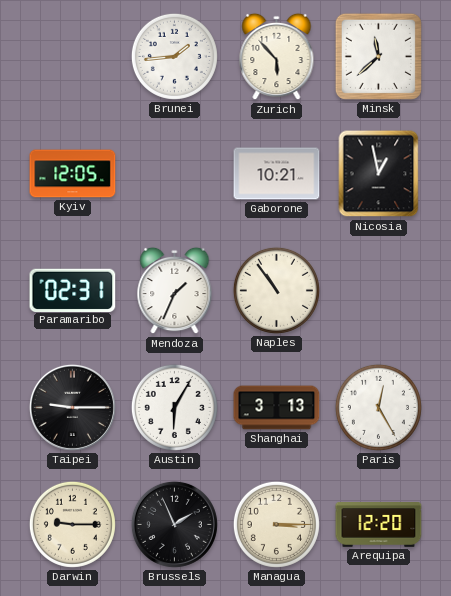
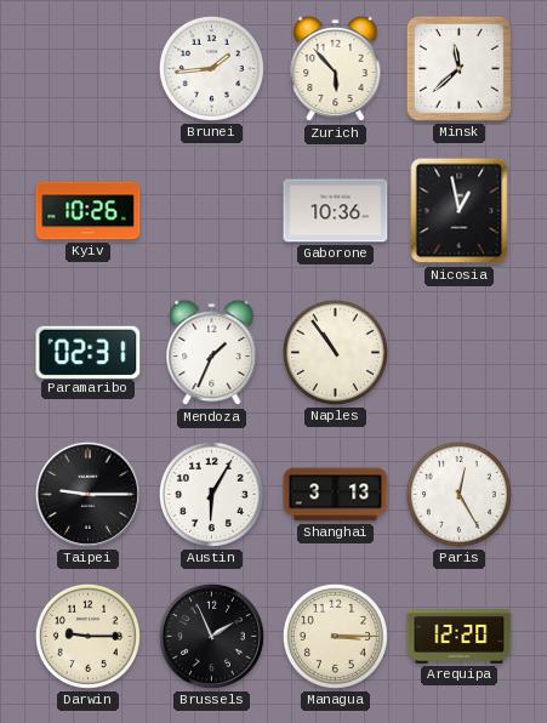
Kyiv: 12:05 -> 10:26 (89, 211)
Gaborone: 10:21 -> 10:36 (336, 211)
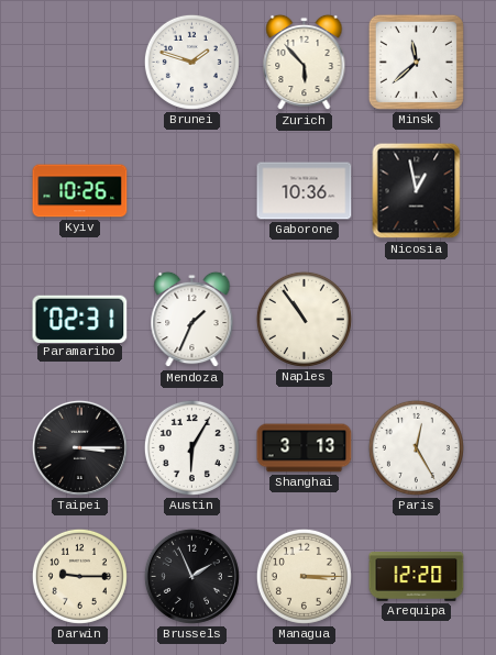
Brunei: 1:44 -> 1:48 (191, 62)
Taipei: 9:15 -> 3:15 (79, 447)
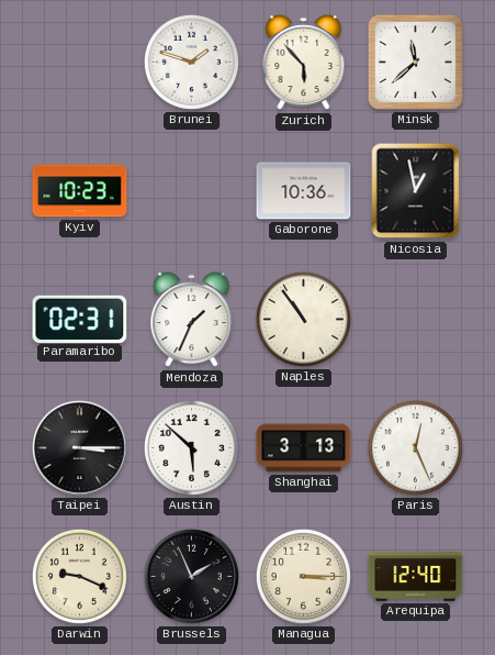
Kyiv: 10:26 -> 10:23 (80, 191)
Austin: 6:05 -> 5:52 (191, 447)
Paris: 12:25 -> 12:26 (415, 447)
Darwin: 9:15 -> 9:19 (79, 576)
Arequipa: 12:20 -> 12:40 (416, 577)
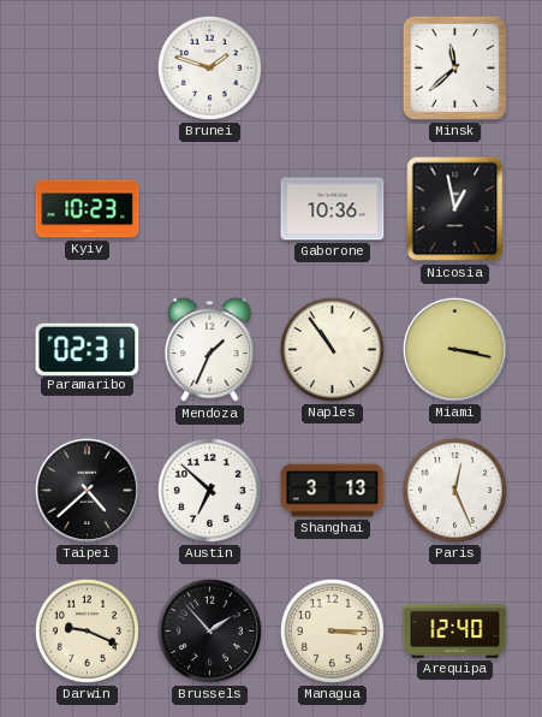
Zurich: 5:53 -> none (304, 63)
Miami: none -> 3:17 (454, 349)
Taipei: 3:15 -> 4:38 (87, 490)
Austin: 5:52 -> 6:52 (209, 490)
Brussels: 1:56 -> 1:53 (209, 630)
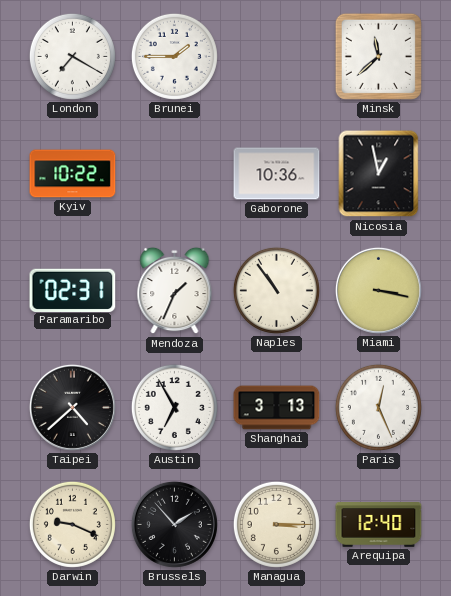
London: none -> 7:20 (72, 56)
Brunei: 1:48 -> 1:45 (174, 56)
Kyiv: 10:23 -> 10:22 (73, 174)
Austin: 6:52 -> 6:55 (174, 407)
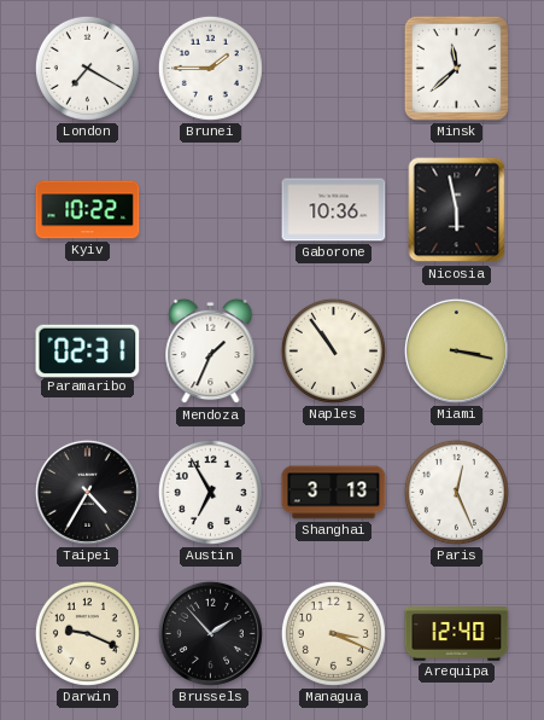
Nicosia: 12:58 -> 5:58 (457, 210)
Taipei: 4:38 -> 4:35 (87, 492)
Managua: 3:15 -> 3:19 (333, 633)
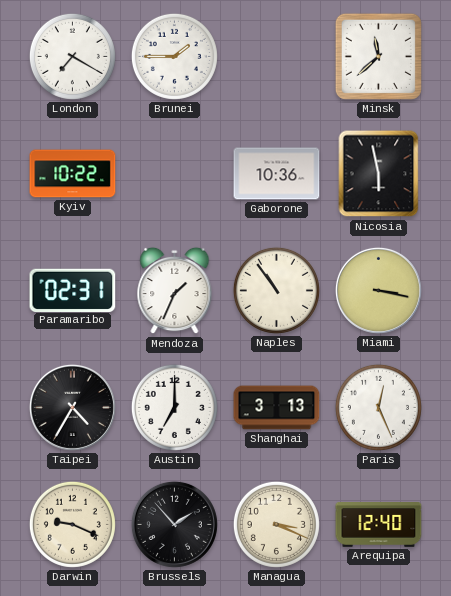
Austin: 6:55 -> 7:00 (174, 407)
